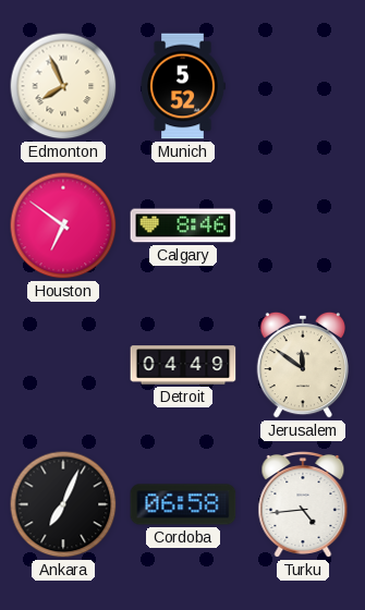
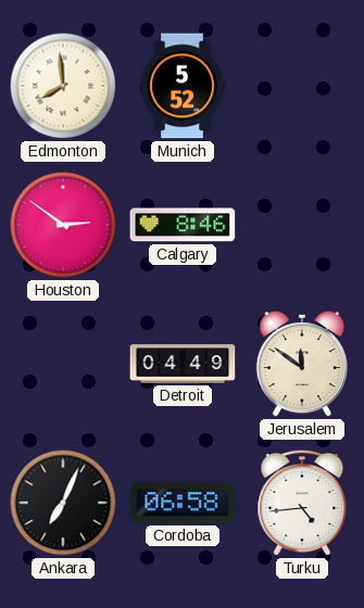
Edmonton: 7:56 -> 7:59 (63, 86)
Houston: 6:51 -> 2:51 (63, 225)
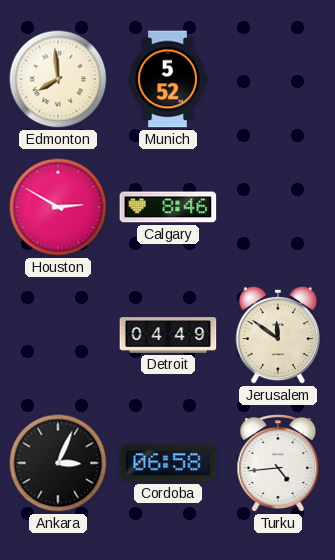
Houston: 2:51 -> 2:50 (58, 207)
Ankara: 7:04 -> 3:04 (58, 463)
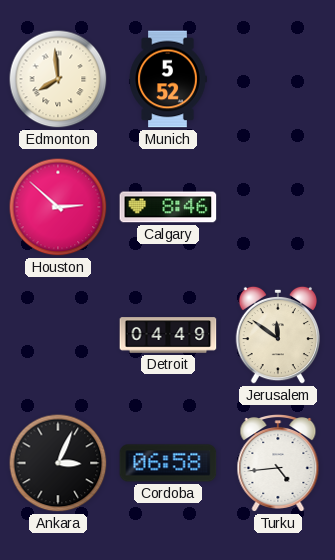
Houston: 2:50 -> 2:52 (58, 207)
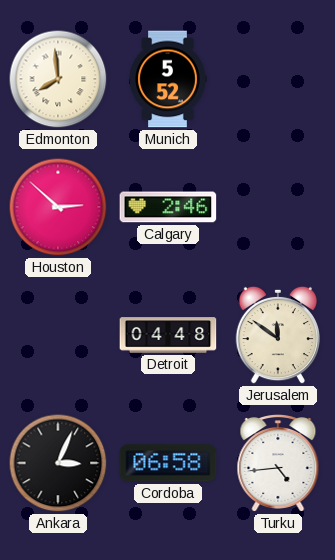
Calgary: 8:46 -> 2:46 (168, 207)
Detroit: 04:49 -> 04:48 (168, 335)
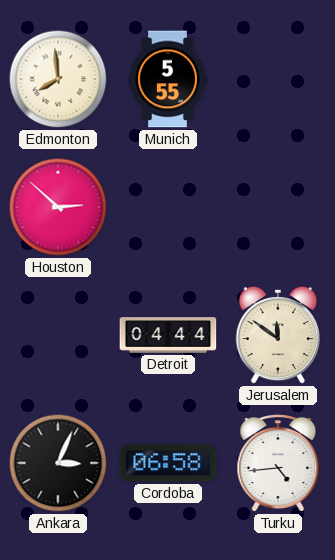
Munich: 5:52 -> 5:55 (168, 79)
Calgary: 2:46 -> none (168, 207)
Detroit: 04:48 -> 04:44 (168, 335)
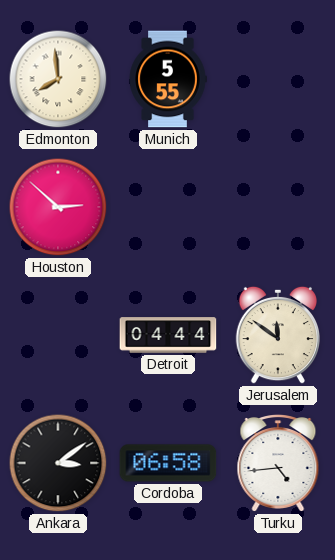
Ankara: 3:04 -> 3:09 (58, 463)
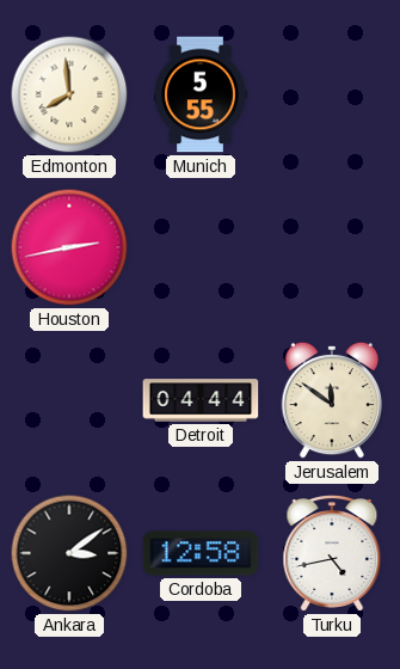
Houston: 2:52 -> 2:43 (69, 247)
Cordoba: 06:58 -> 12:58 (201, 553)
Turku: 4:44 -> 4:43 (332, 554)
